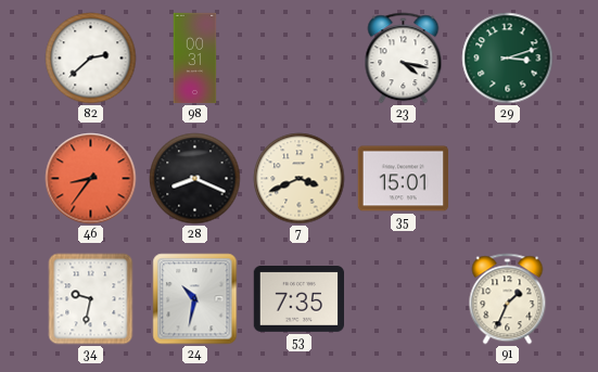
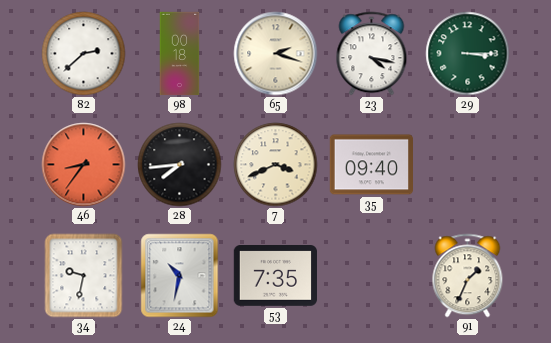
98: 00:31 -> 00:18 (180, 54)
65: none -> 2:18 (276, 54)
29: 3:12 -> 3:15 (468, 54)
28: 8:19 -> 7:44 (180, 165)
35: 15:01 -> 09:40 (371, 165)
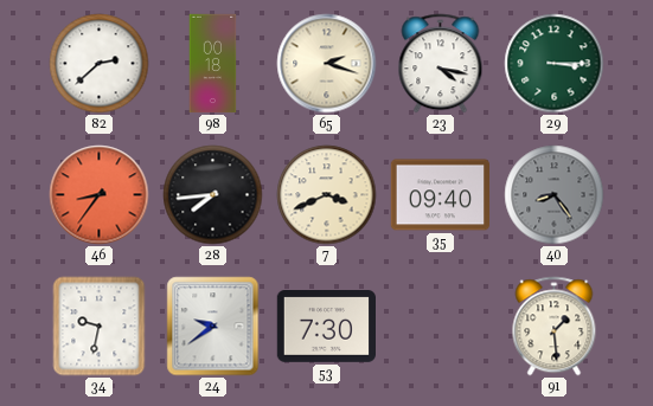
40: none -> 8:24 (555, 195)
24: 10:32 -> 9:39 (213, 327)
53: 7:35 -> 7:30 (326, 327)
91: 1:34 -> 1:29 (555, 327)
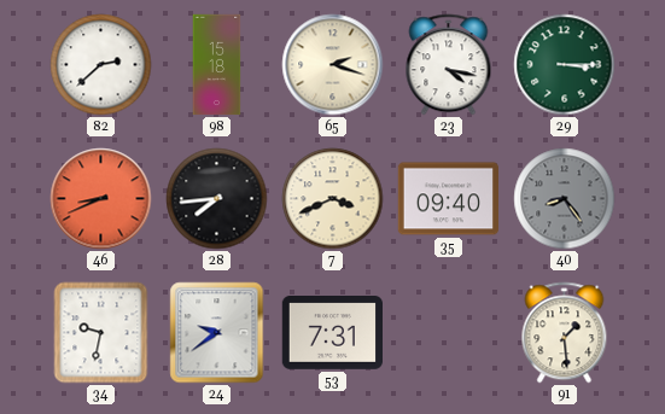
98: 00:18 -> 15:18 (217, 65)
46: 8:36 -> 8:41 (101, 199)
53: 7:30 -> 7:31 (332, 333)
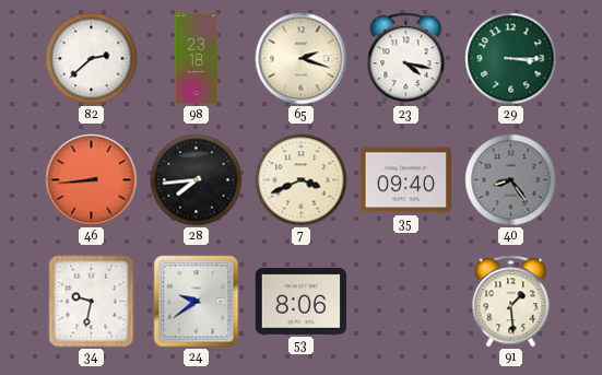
98: 15:18 -> 23:18 (197, 59)
46: 8:41 -> 8:44 (92, 180)
53: 7:31 -> 8:06 (300, 302)
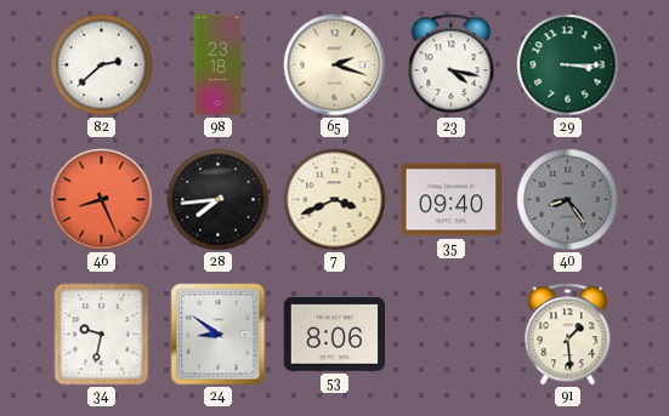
46: 8:44 -> 8:26 (102, 200)
24: 9:39 -> 8:51 (219, 335)
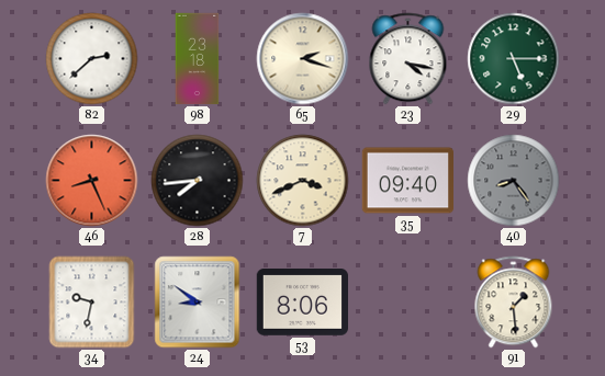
29: 3:15 -> 5:15 (514, 59)
